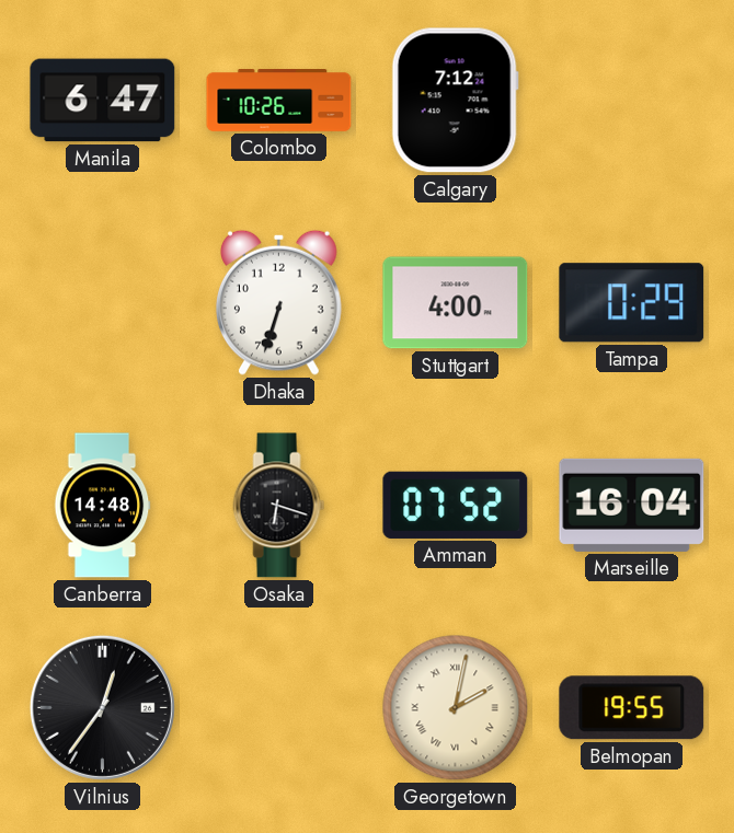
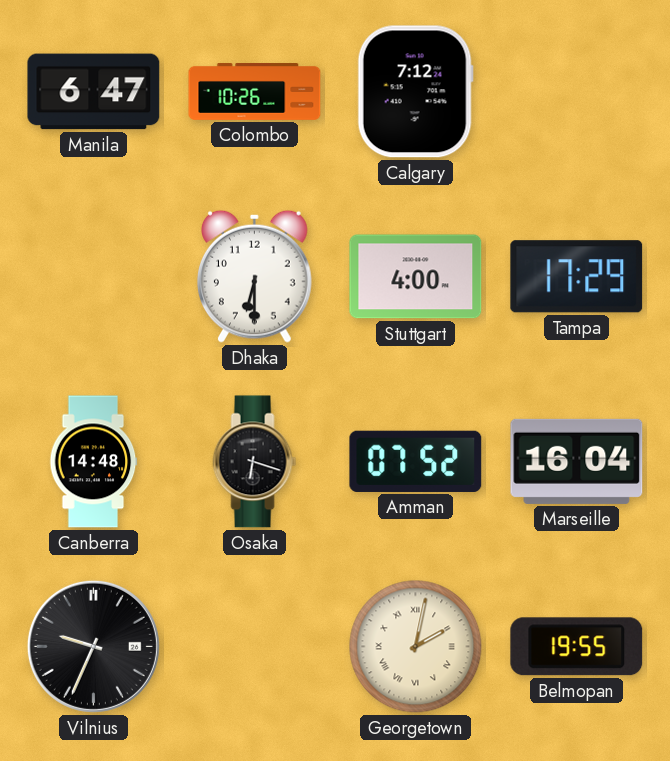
Dhaka: 6:33 -> 6:30 (254, 276)
Tampa: 0:29 -> 17:29 (577, 277)
Vilnius: 12:36 -> 9:34 (93, 646)
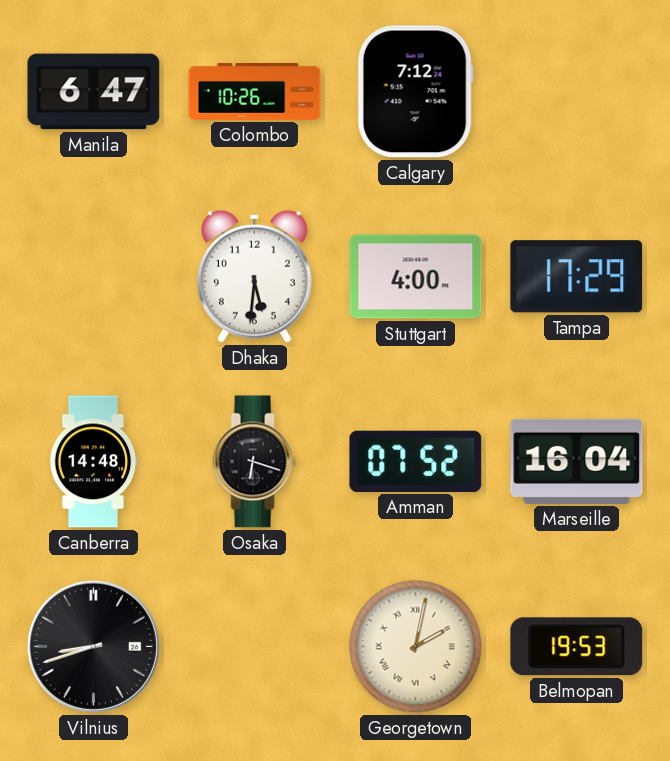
Dhaka: 6:30 -> 5:31 (254, 276)
Vilnius: 9:34 -> 8:42 (93, 646)
Belmopan: 19:55 -> 19:53 (577, 647)
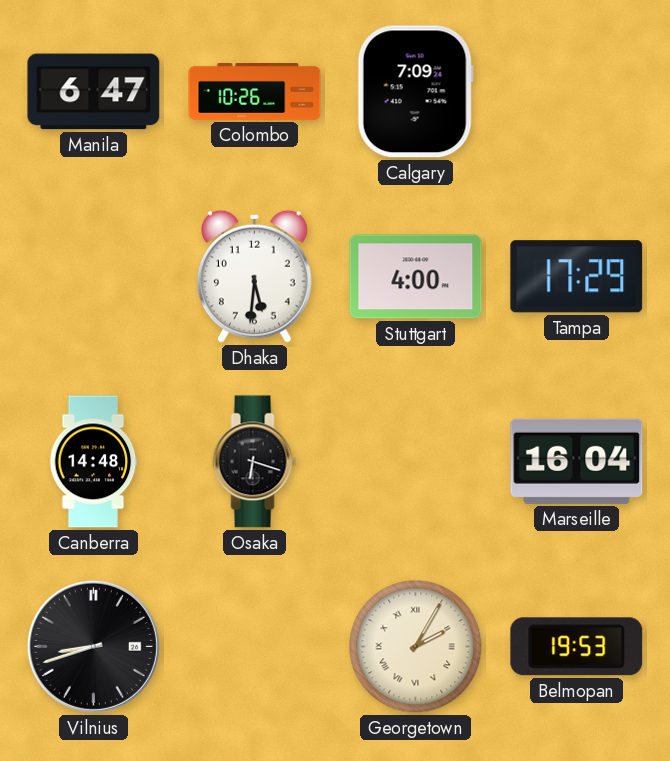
Calgary: 7:12 -> 7:09 (415, 92)
Amman: 07:52 -> none (416, 461)
Georgetown: 2:02 -> 2:05 (416, 647)
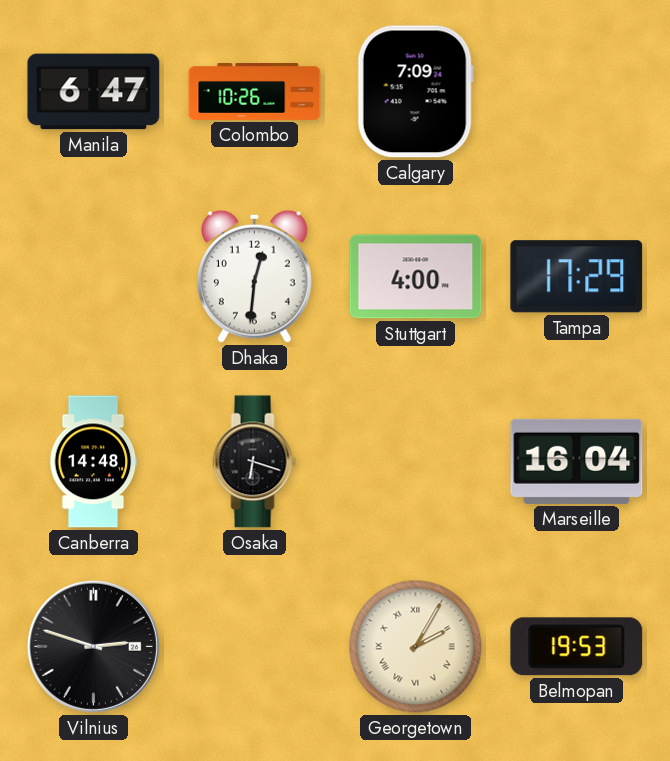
Dhaka: 5:31 -> 12:31 (254, 276)
Vilnius: 8:42 -> 2:48 (93, 646)
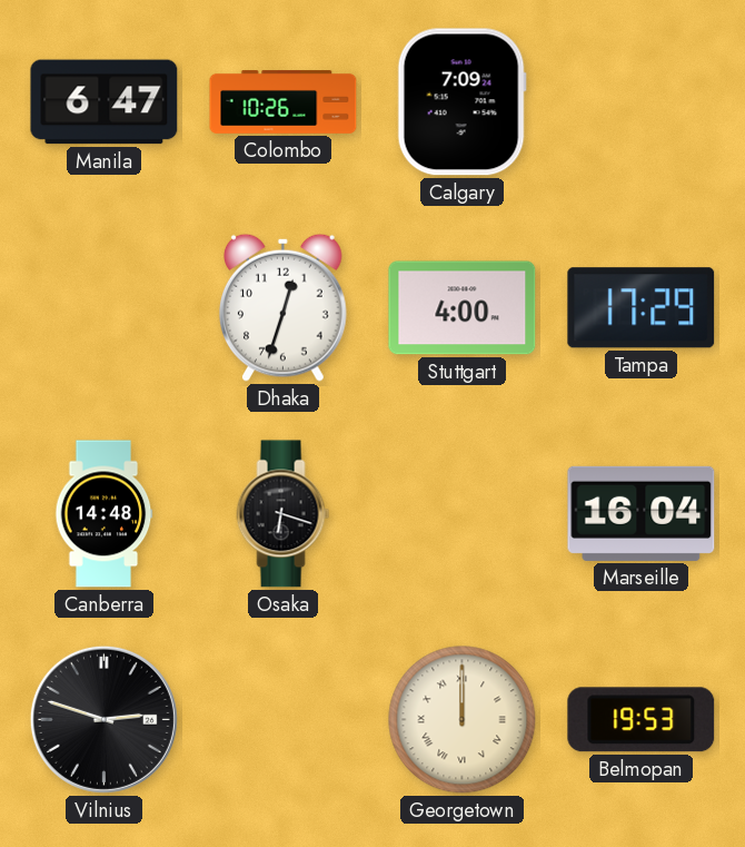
Dhaka: 12:31 -> 12:33 (282, 307)
Georgetown: 2:05 -> 12:00 (463, 720)
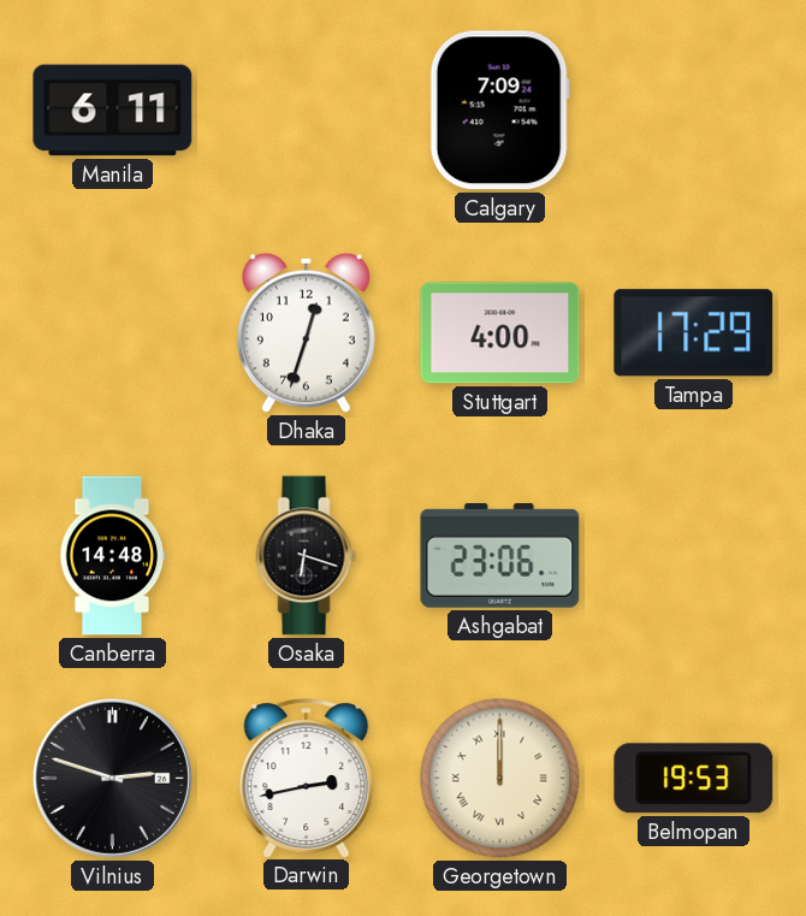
Manila: 6:47 -> 6:11 (113, 111)
Colombo: 10:26 -> none (284, 102)
Ashgabat: none -> 23:06 (500, 556)
Marseille: 16:04 -> none (642, 513)
Darwin: none -> 2:43 (307, 778)
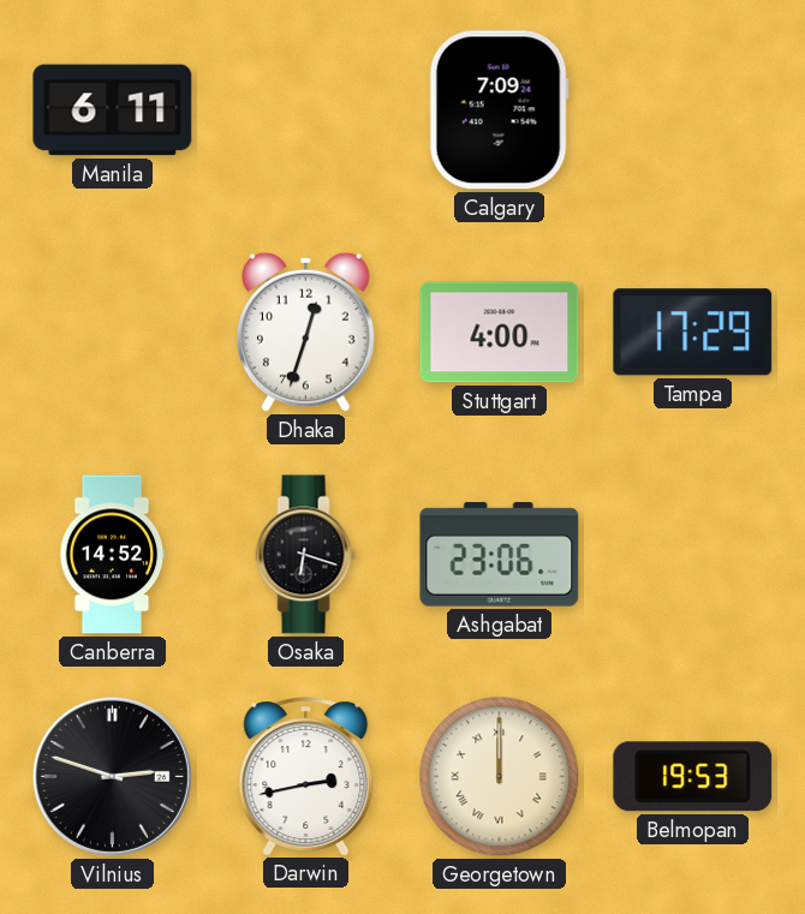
Canberra: 14:48 -> 14:52 (112, 555)
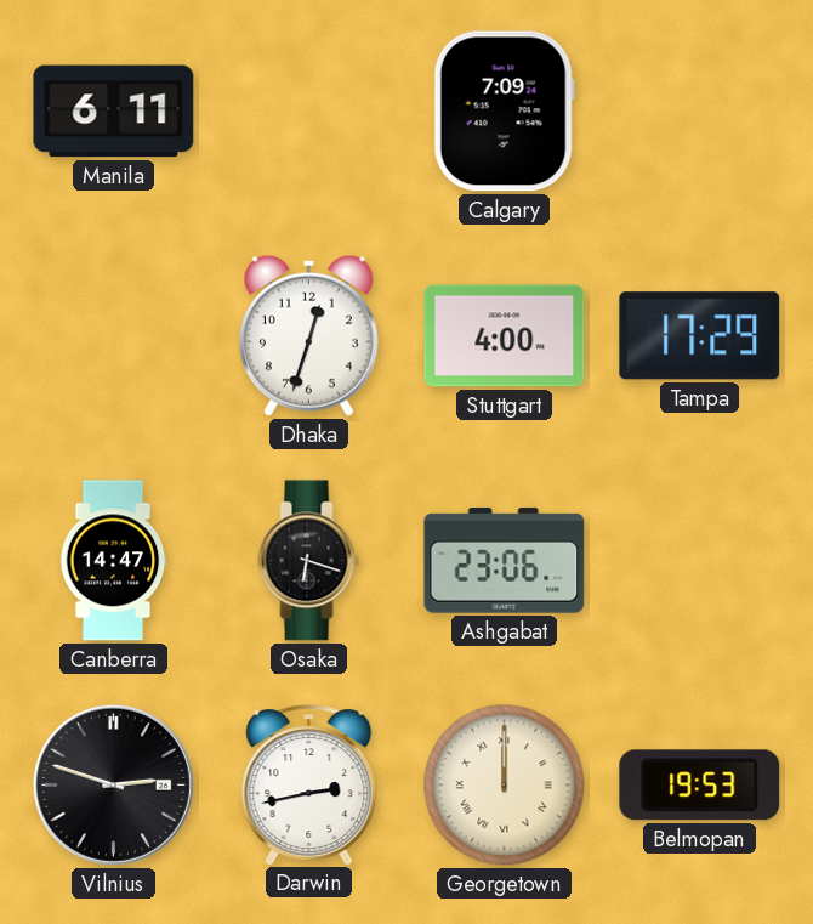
Canberra: 14:52 -> 14:47 (113, 561)
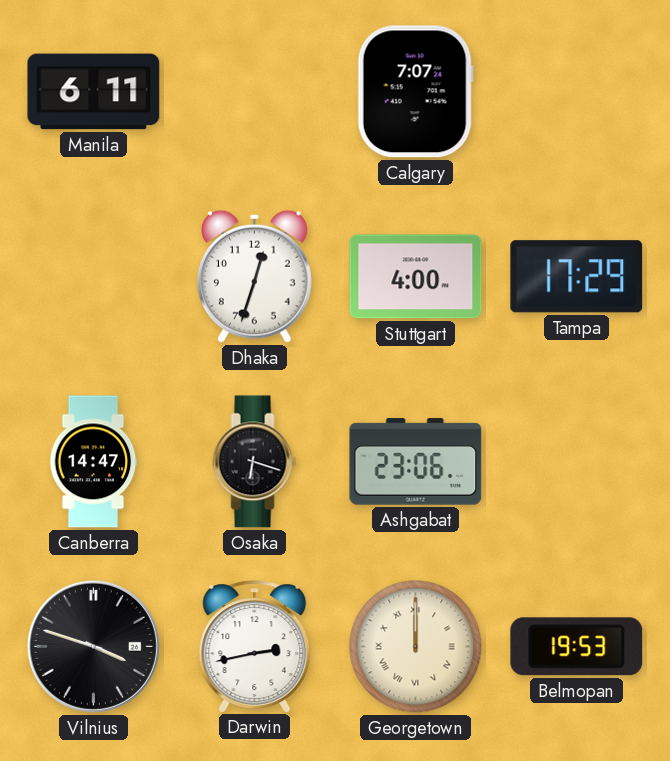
Calgary: 7:09 -> 7:07 (415, 92)
Vilnius: 2:48 -> 3:48 (93, 646)
